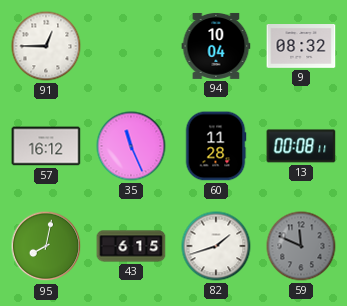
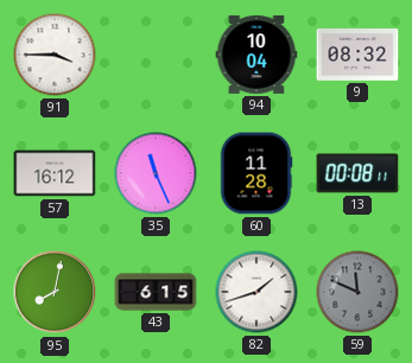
91: 12:45 -> 3:45 (55, 55)
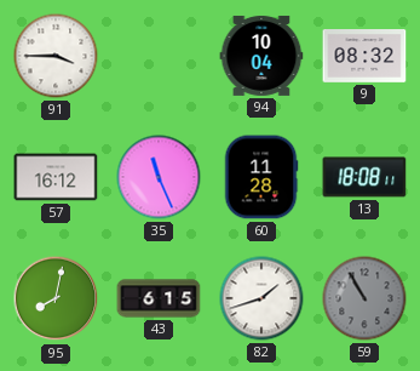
13: 00:08 -> 18:08 (364, 177)
59: 11:49 -> 10:55 (364, 298)
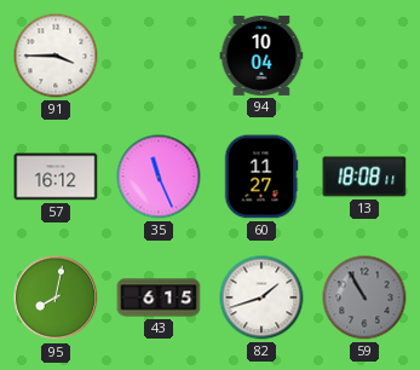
9: 08:32 -> none (364, 57)
60: 11:28 -> 11:27 (261, 177)
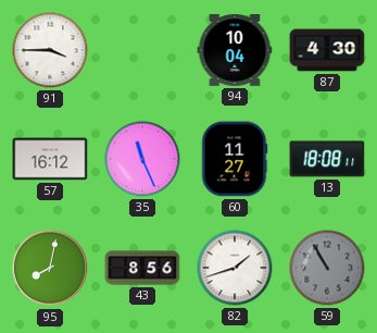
87: none -> 4:30 (327, 50)
43: 6:15 -> 8:56 (142, 268)
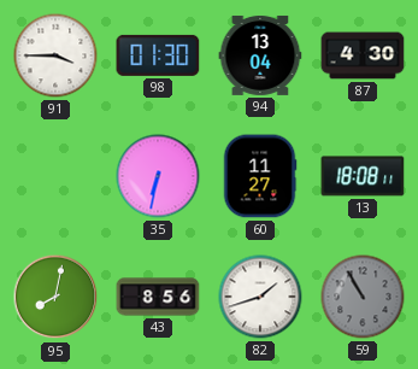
98: none -> 01:30 (158, 55)
94: 10:04 -> 13:04 (260, 55)
57: 16:12 -> none (50, 159)
35: 11:26 -> 6:32 (158, 176)
